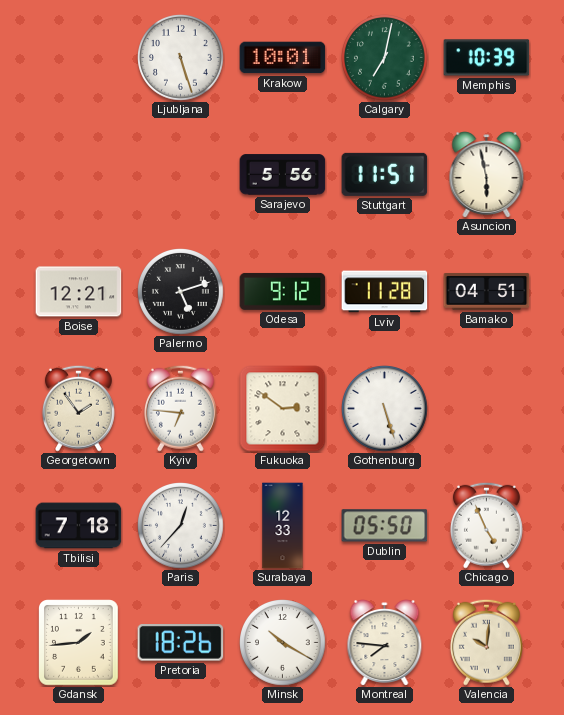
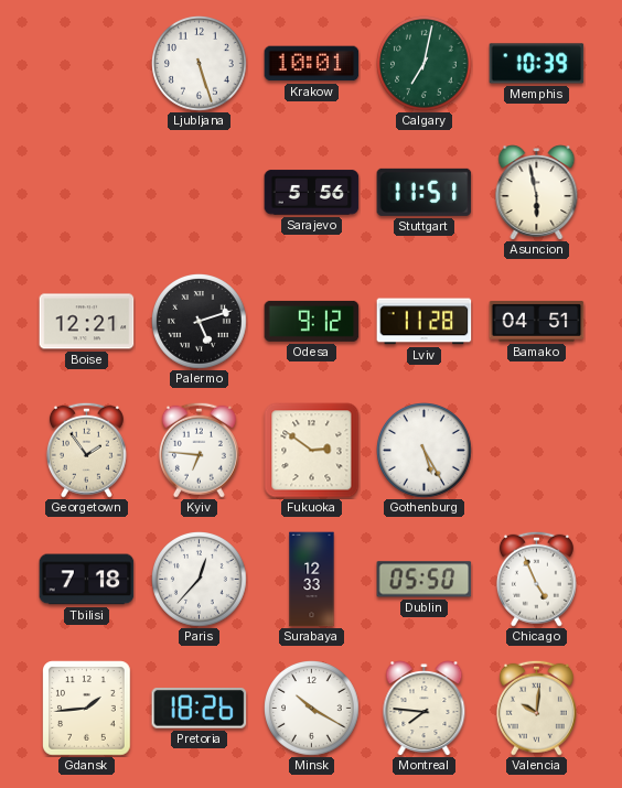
Gothenburg: 5:27 -> 5:25 (425, 451)
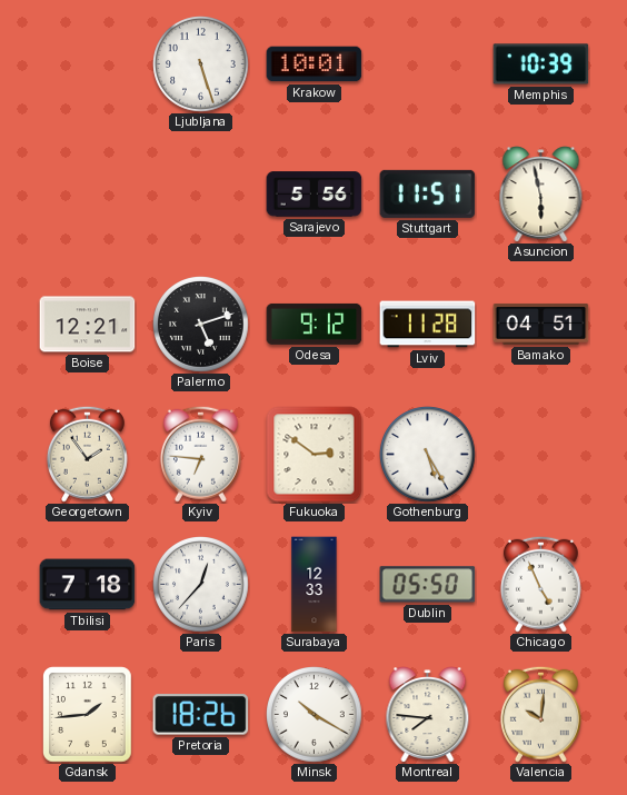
Calgary: 7:02 -> none (425, 64)
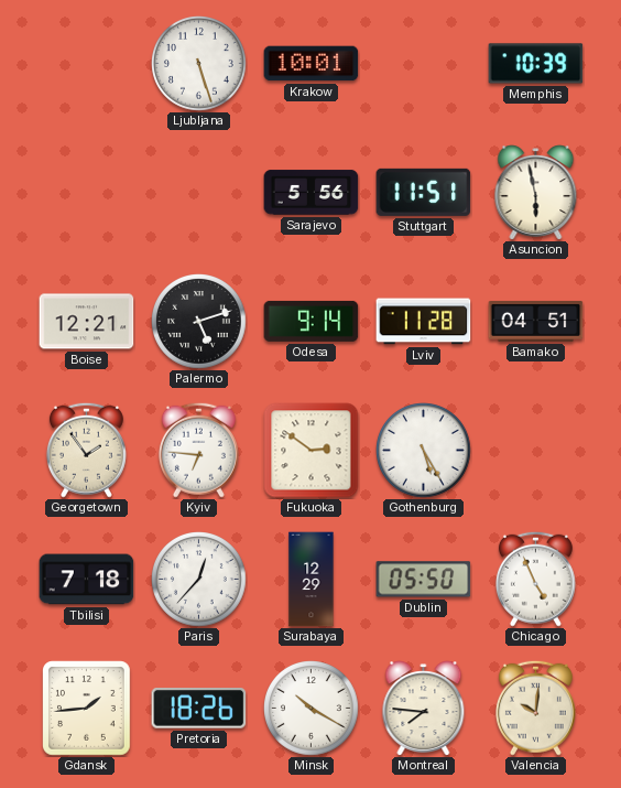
Odesa: 9:12 -> 9:14 (312, 321)
Surabaya: 12:33 -> 12:29 (312, 580)
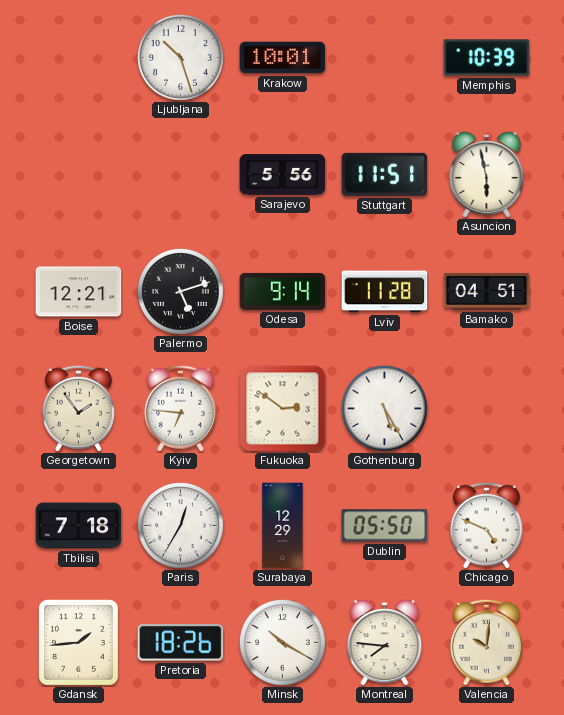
Ljubljana: 5:27 -> 10:27 (181, 58)
Paris: 12:37 -> 12:35 (181, 526)
Chicago: 4:56 -> 4:49 (486, 525)
